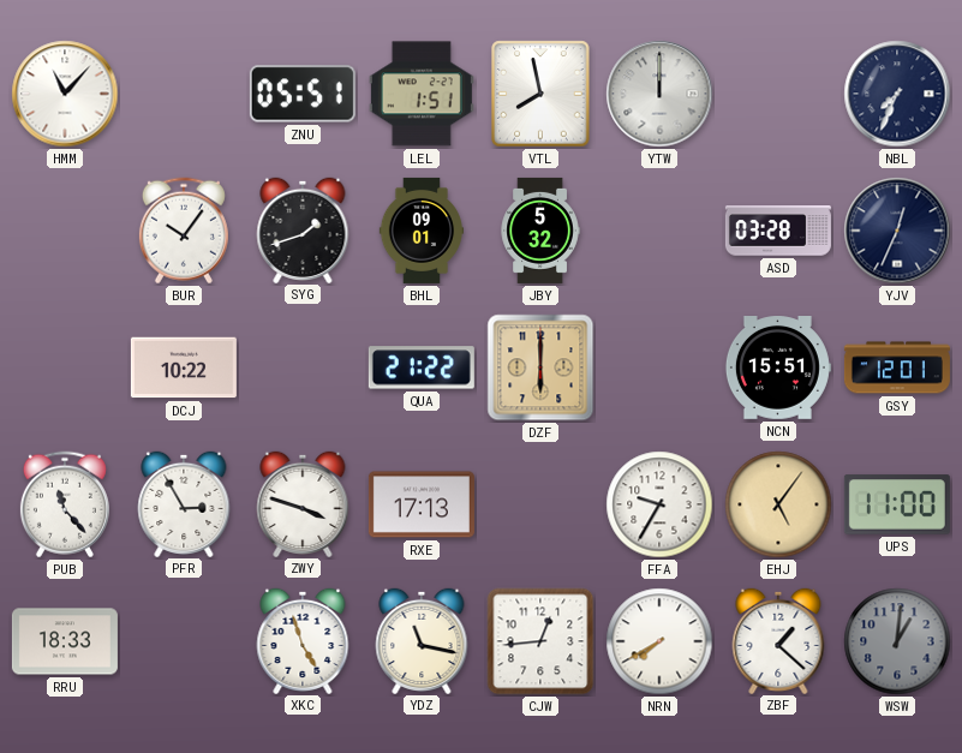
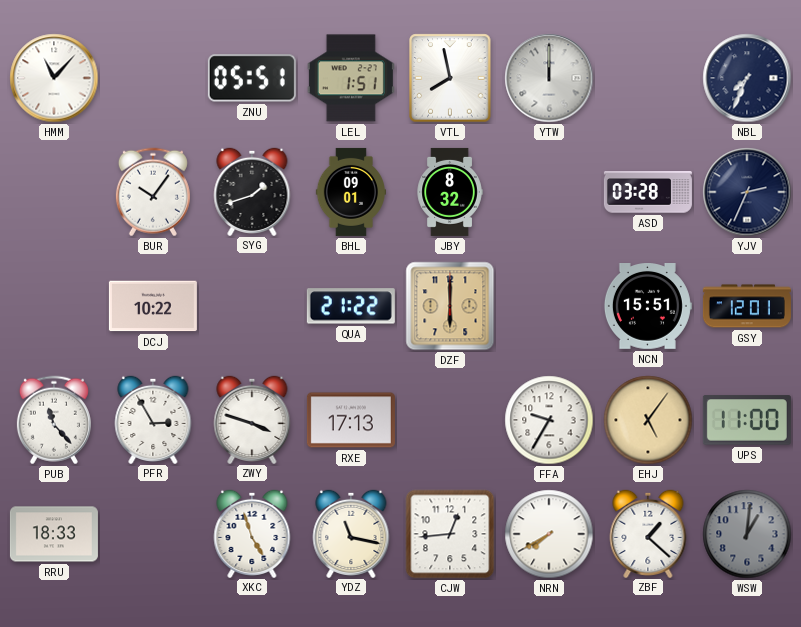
JBY: 5:32 -> 8:32 (450, 192)
YJV: 12:34 -> 2:34 (747, 192)
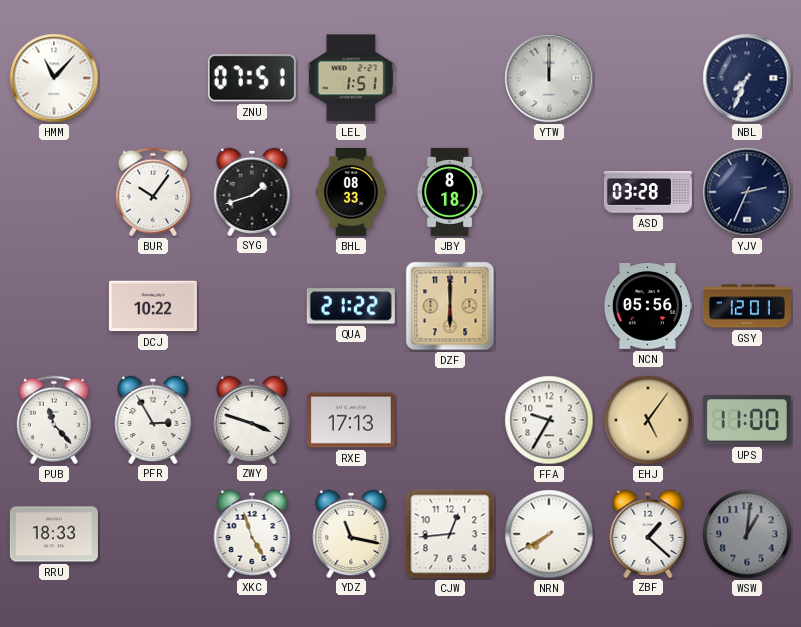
ZNU: 05:51 -> 07:51 (252, 78)
VTL: 7:58 -> none (450, 78)
BHL: 09:01 -> 08:33 (350, 192)
JBY: 8:32 -> 8:18 (450, 192)
NCN: 15:51 -> 05:56 (647, 307)
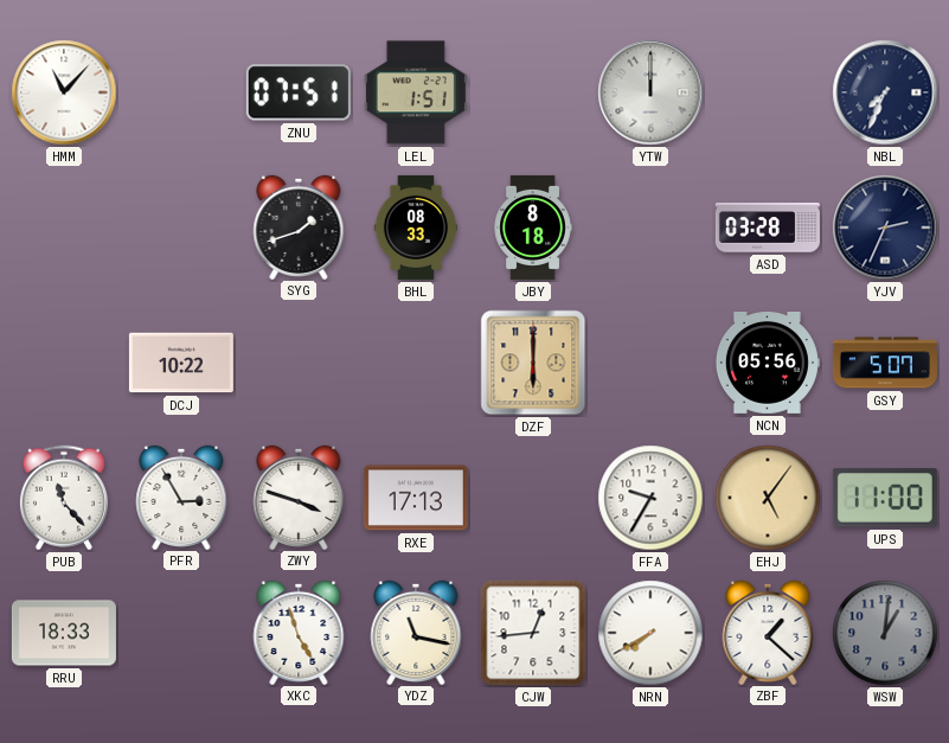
BUR: 10:06 -> none (153, 192)
QUA: 21:22 -> none (351, 306)
GSY: 12:01 -> 5:07 (885, 363)
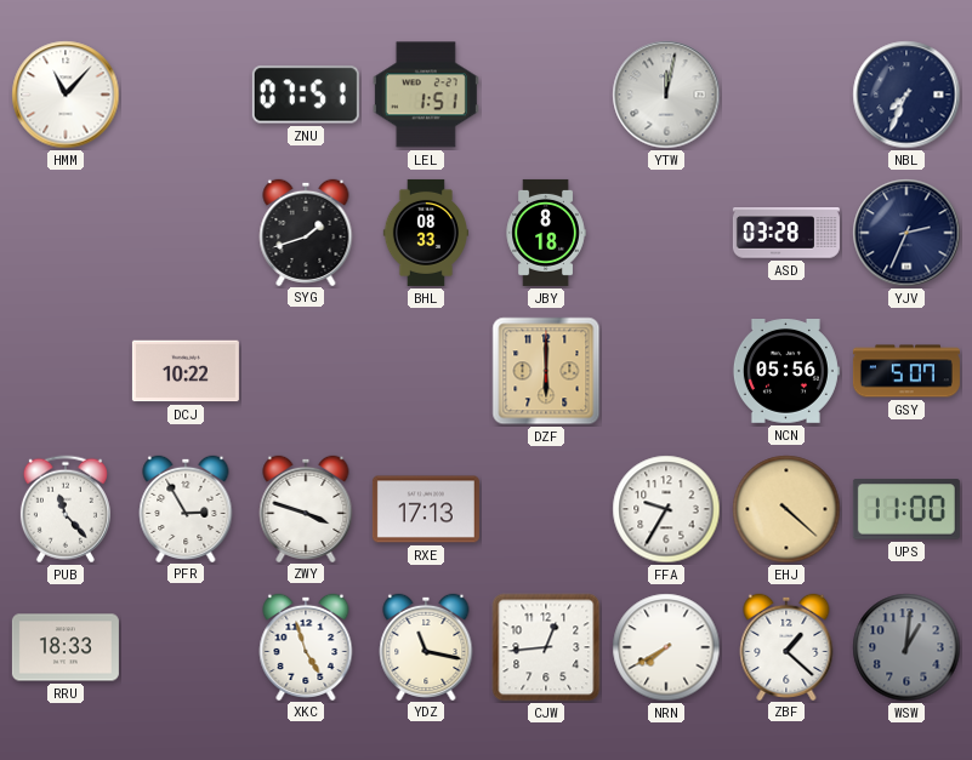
YTW: 12:00 -> 12:02 (666, 95)
EHJ: 5:06 -> 4:22 (786, 509)
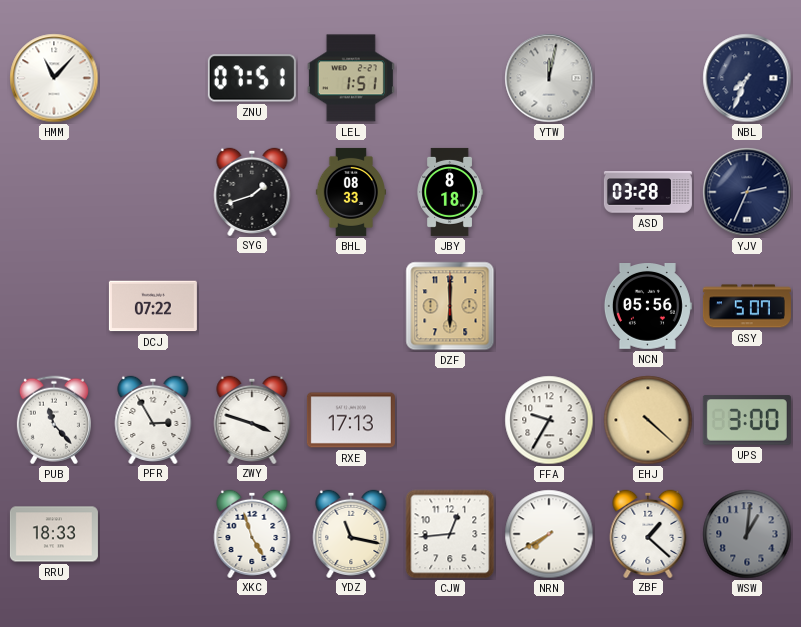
DCJ: 10:22 -> 07:22 (153, 306)
UPS: 11:00 -> 3:00 (747, 420)
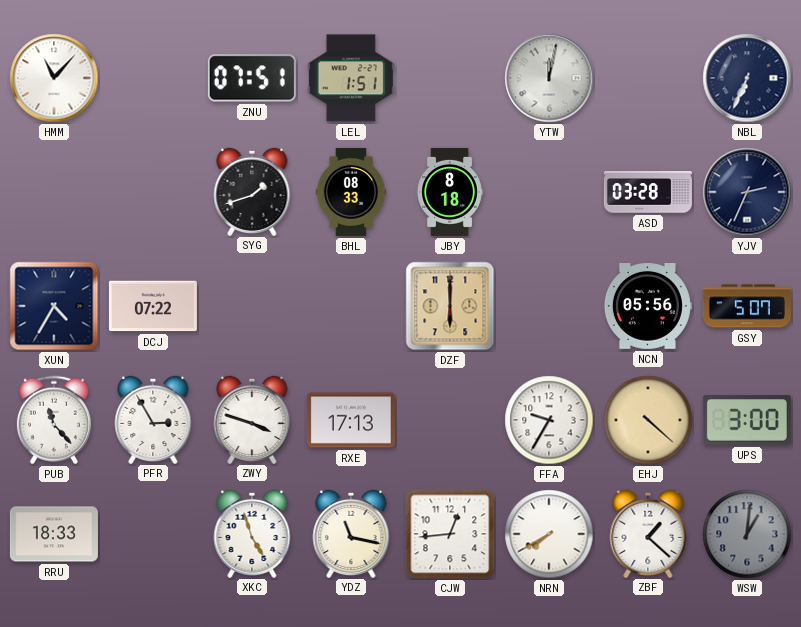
NBL: 7:34 -> 6:34 (747, 78)
XUN: none -> 4:35 (54, 306)
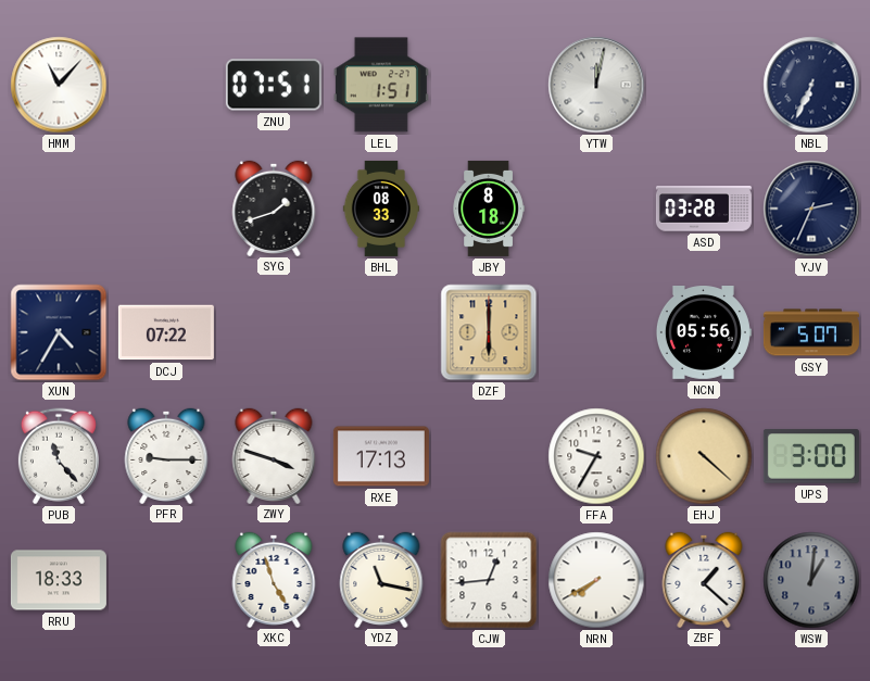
PFR: 2:55 -> 9:15 (166, 455)
